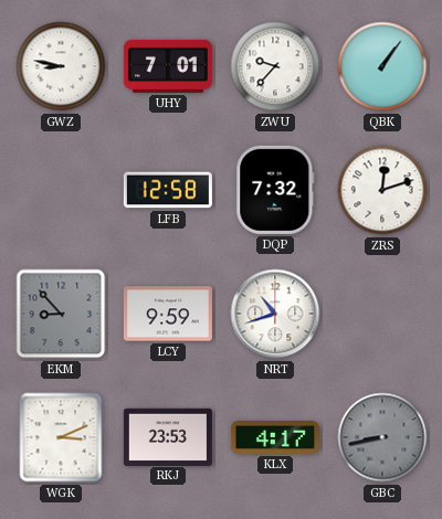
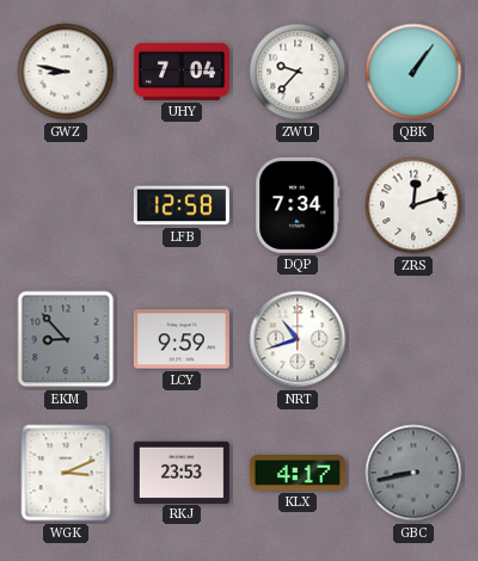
UHY: 7:01 -> 7:04 (182, 72)
DQP: 7:32 -> 7:34 (298, 205)
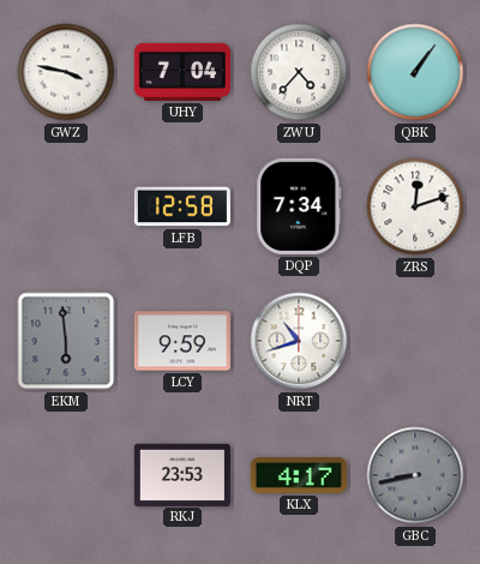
GWZ: 8:47 -> 3:47 (66, 72)
ZWU: 9:37 -> 4:37 (299, 72)
EKM: 8:53 -> 5:59 (66, 341)
WGK: 3:11 -> none (66, 473)
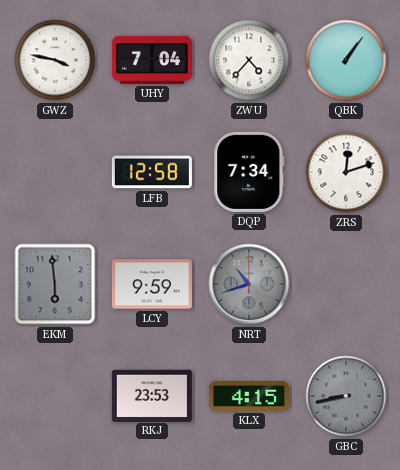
NRT dial: white -> grey (249, 284)
KLX: 4:17 -> 4:15 (249, 397)
